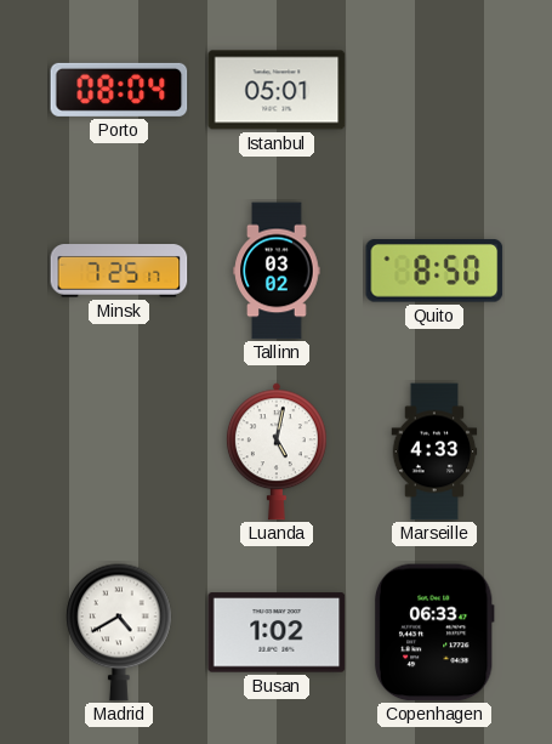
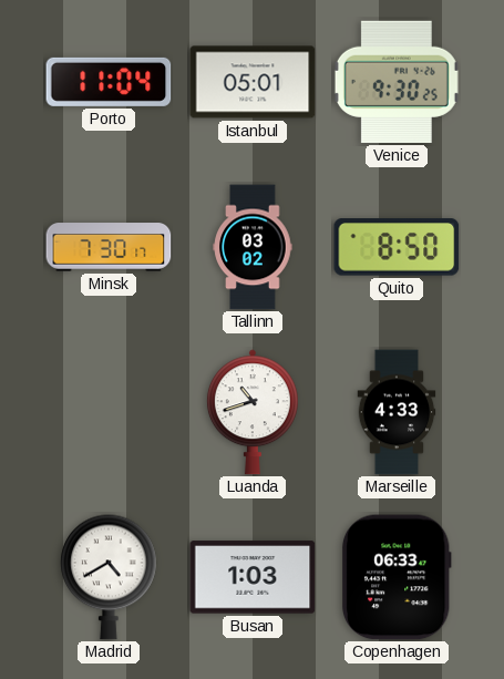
Porto: 08:04 -> 11:04 (109, 82)
Venice: none -> 9:30 (397, 82)
Minsk: 7:25 -> 7:30 (109, 247)
Luanda: 5:02 -> 10:42 (253, 412)
Busan: 1:02 -> 1:03 (253, 577)
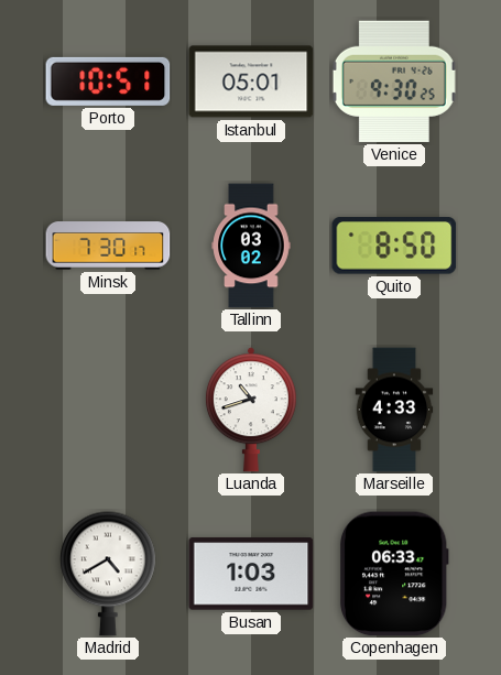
Porto: 11:04 -> 10:51 (108, 81)
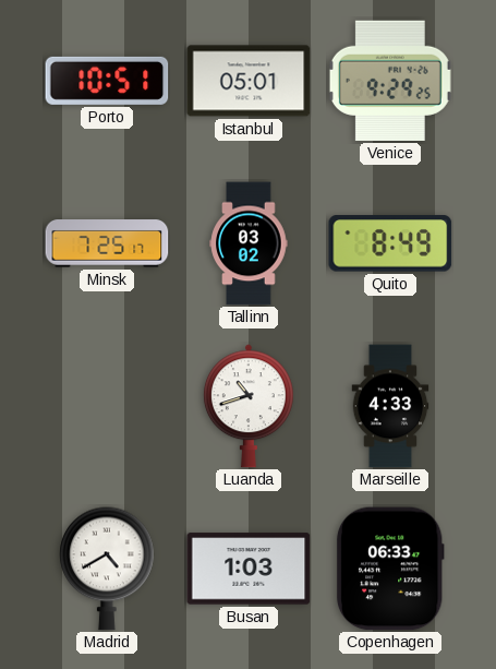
Venice: 9:30 -> 9:29 (390, 81)
Minsk: 7:30 -> 7:25 (107, 243)
Quito: 8:50 -> 8:49 (390, 243)
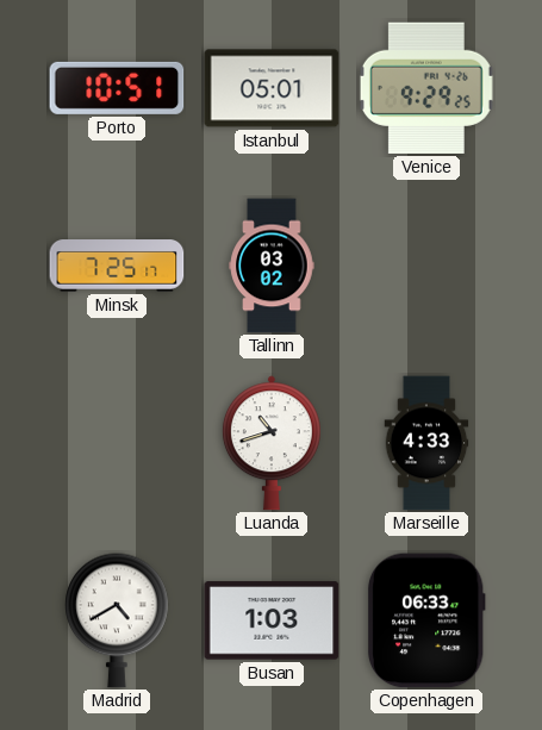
Quito: 8:49 -> none (390, 243)
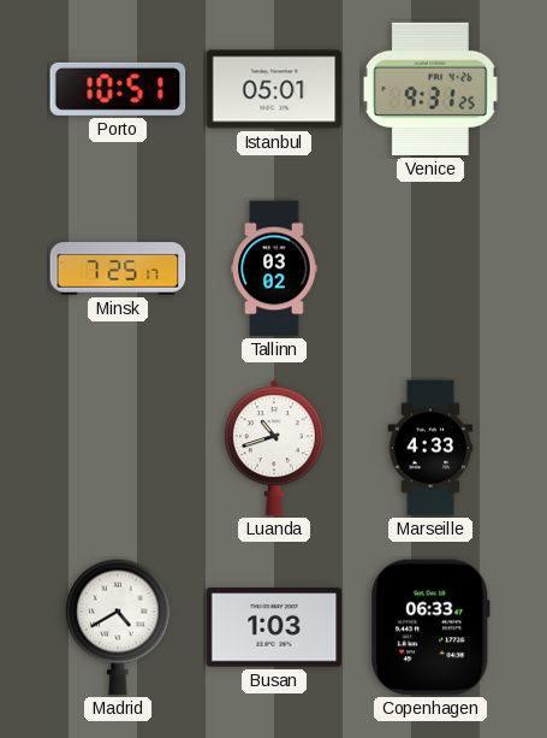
Venice: 9:29 -> 9:31 (430, 89)
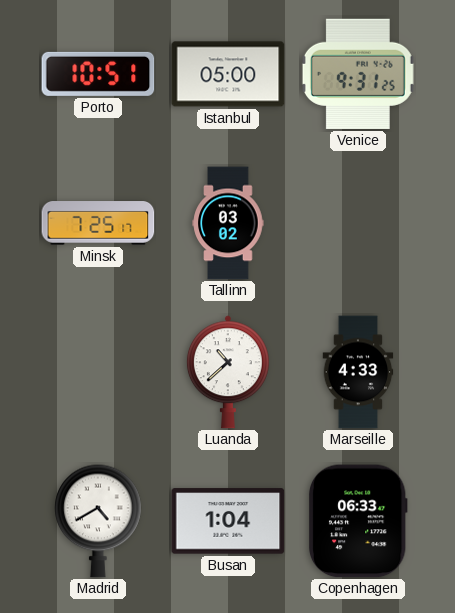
Istanbul: 05:01 -> 05:00 (228, 74)
Luanda: 10:42 -> 10:38 (228, 372)
Busan: 1:03 -> 1:04 (228, 521)
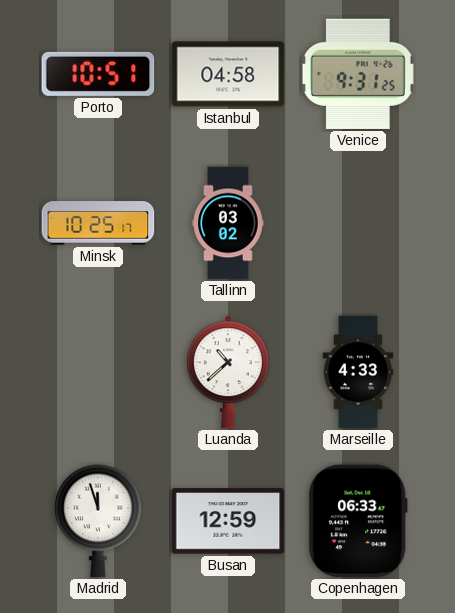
Istanbul: 05:00 -> 04:58 (228, 74)
Minsk: 7:25 -> 10:25 (98, 223)
Madrid: 4:40 -> 11:57 (98, 521)
Busan: 1:04 -> 12:59 (228, 521)
